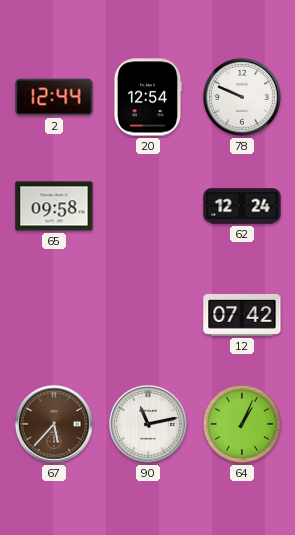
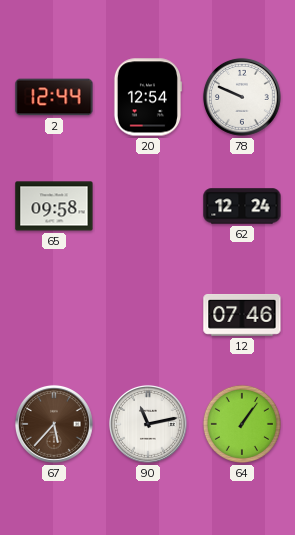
12: 07:42 -> 07:46 (242, 315)
64: 1:04 -> 1:06 (242, 424)
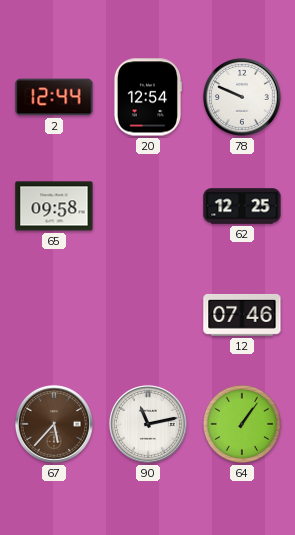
62: 12:24 -> 12:25 (242, 206)
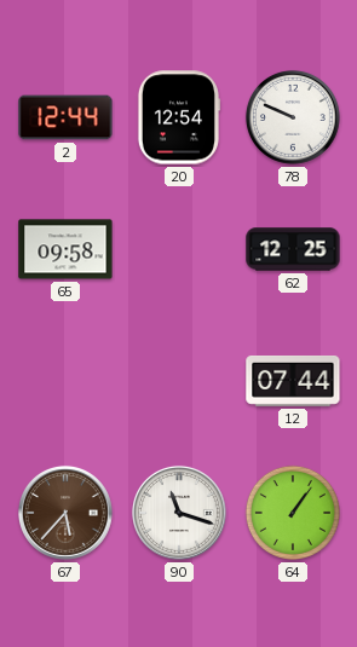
12: 07:46 -> 07:44 (293, 381)
90: 11:13 -> 11:18 (179, 513)
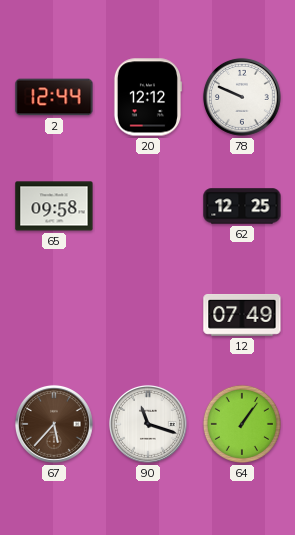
20: 12:54 -> 12:12 (147, 97)
12: 07:44 -> 07:49 (242, 315)
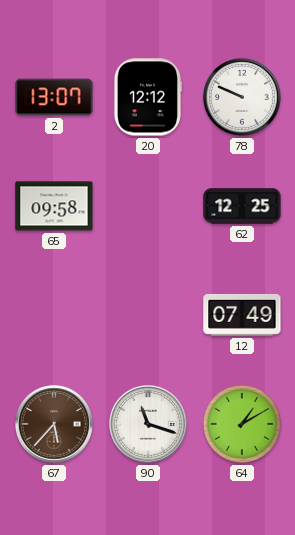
2: 12:44 -> 13:07 (54, 97)
64: 1:06 -> 1:10 (242, 424)
